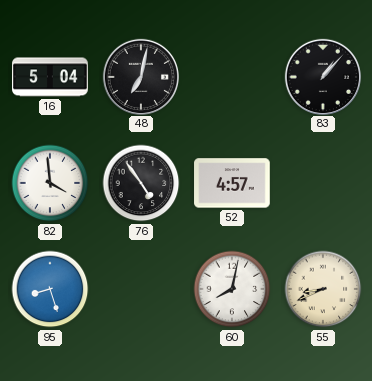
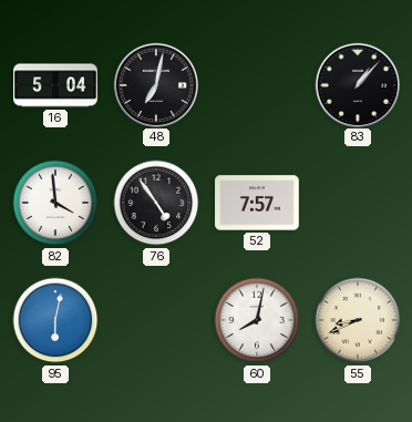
52: 4:57 -> 7:57 (257, 203)
95: 8:27 -> 6:02 (55, 320)
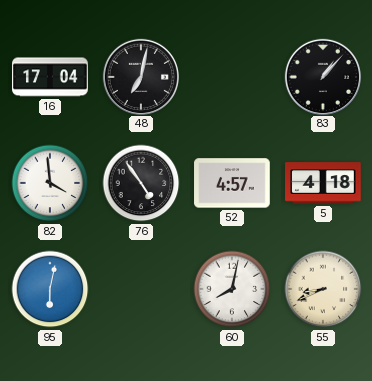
16: 5:04 -> 17:04 (50, 77)
52: 7:57 -> 4:57 (232, 183)
5: none -> 4:18 (323, 183)
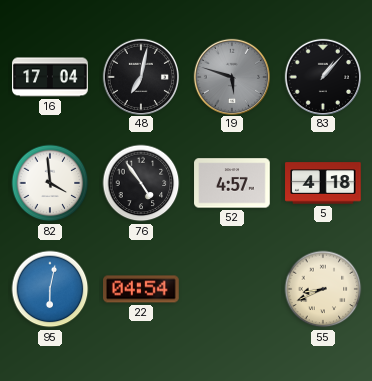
19: none -> 5:48 (231, 76)
22: none -> 04:54 (141, 289)
60: 8:02 -> none (232, 289)
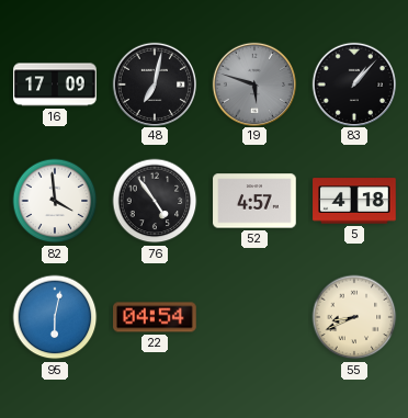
16: 17:04 -> 17:09 (55, 84)
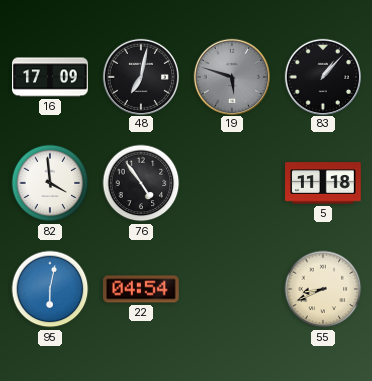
52: 4:57 -> none (254, 201)
5: 4:18 -> 11:18 (323, 183)
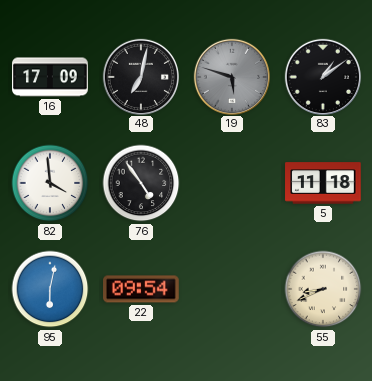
83: 1:07 -> 1:09 (322, 76)
22: 04:54 -> 09:54 (141, 289)
